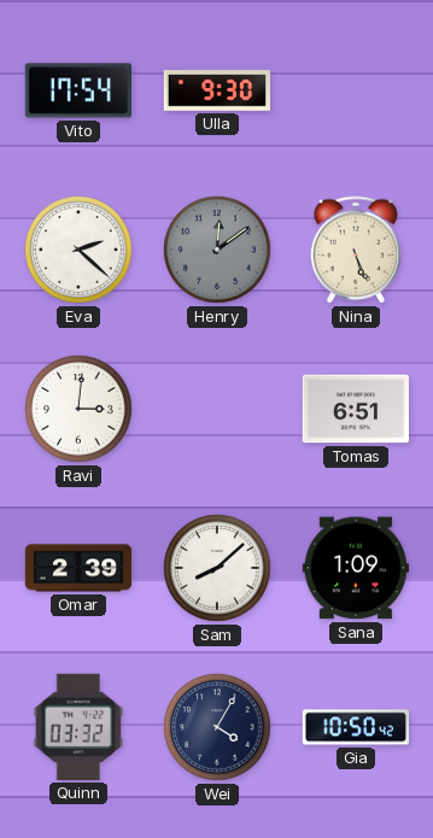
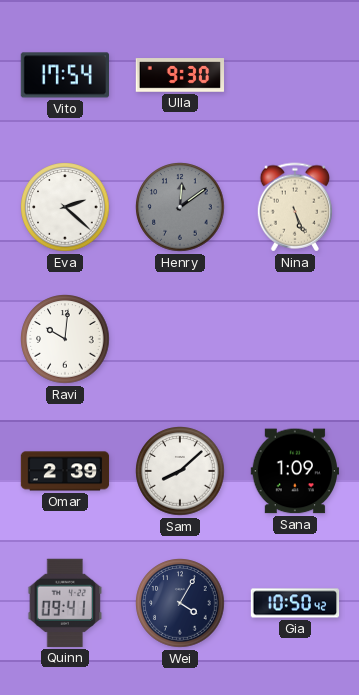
Ravi: 3:01 -> 10:01 (65, 339)
Tomas: 6:51 -> none (355, 409)
Quinn: 03:32 -> 09:41 (65, 603)
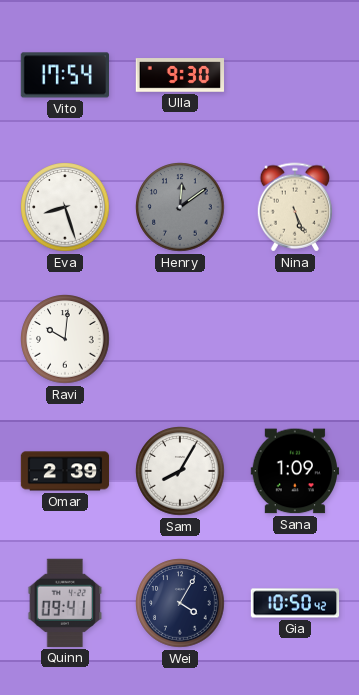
Eva: 2:22 -> 8:27 (65, 207)
Sam: 8:08 -> 8:05 (180, 471)
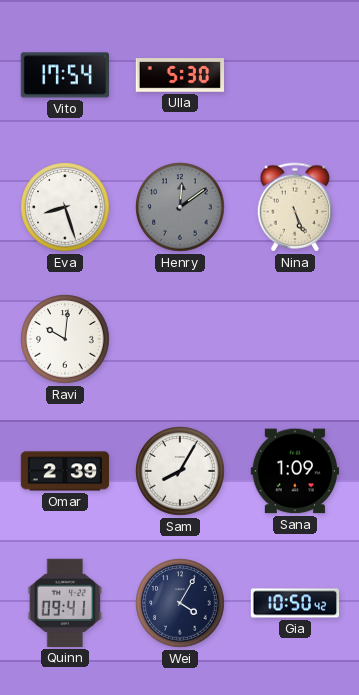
Ulla: 9:30 -> 5:30 (180, 75)
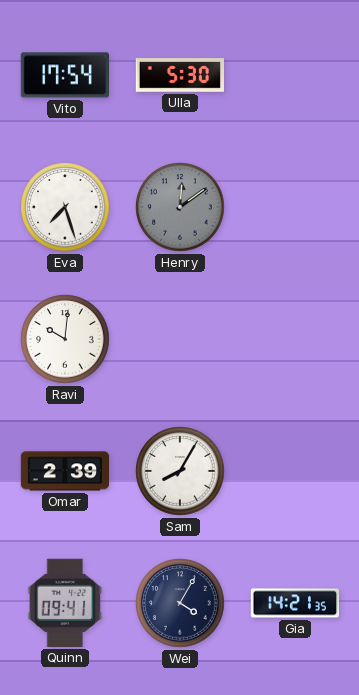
Eva: 8:27 -> 7:27 (65, 207)
Nina: 5:26 -> none (294, 207)
Sana: 1:09 -> none (294, 471)
Gia: 10:50 -> 14:21 (295, 603)
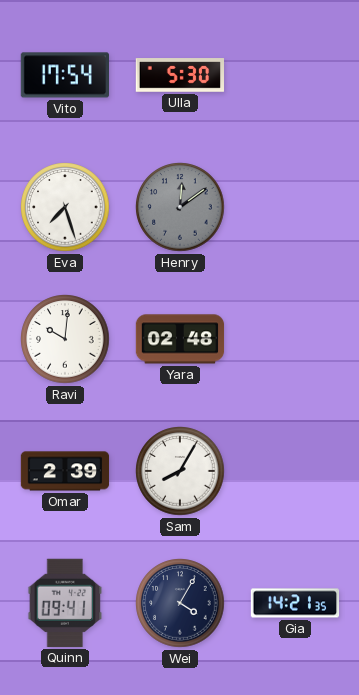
Yara: none -> 02:48 (180, 339)
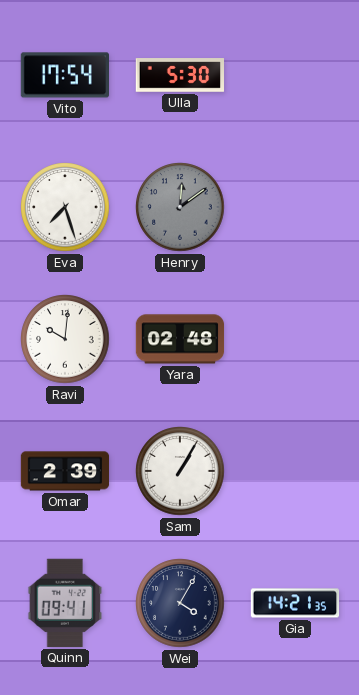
Sam: 8:05 -> 1:05 (180, 471)
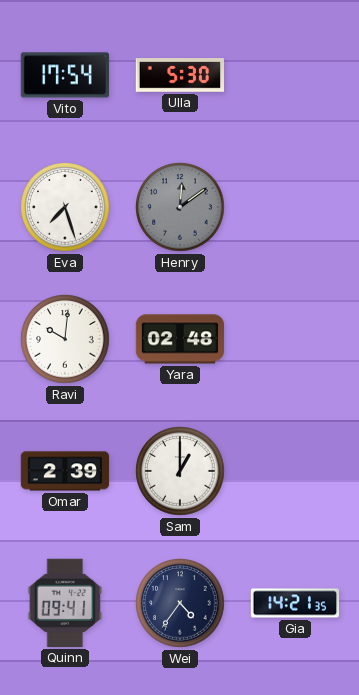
Sam: 1:05 -> 1:00 (180, 471)
Wei: 4:05 -> 4:36 (180, 603)
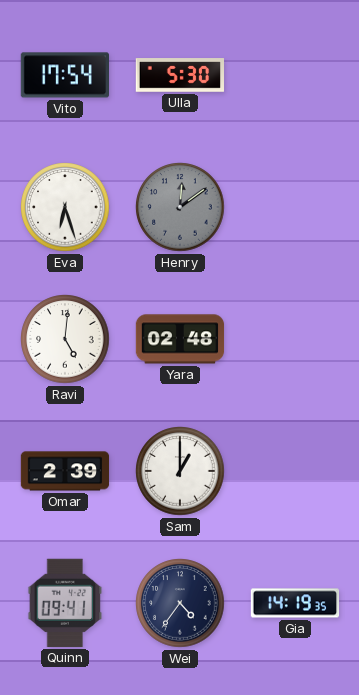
Eva: 7:27 -> 6:27 (65, 207)
Ravi: 10:01 -> 5:01 (65, 339)
Gia: 14:21 -> 14:19 (295, 603)
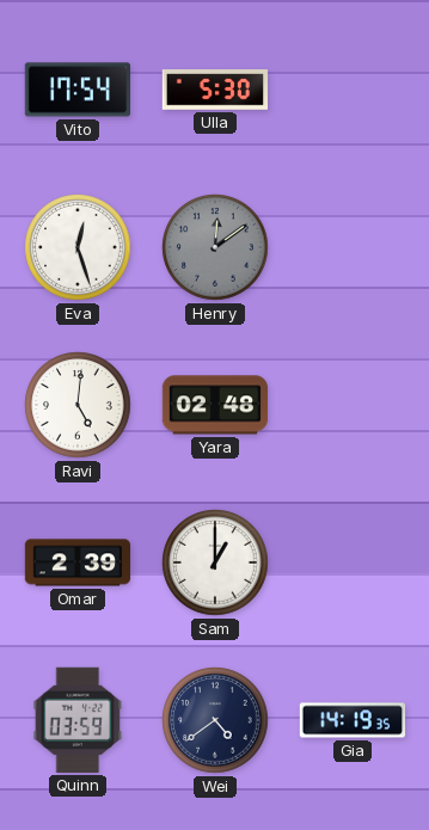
Eva: 6:27 -> 12:27 (78, 247)
Quinn: 09:41 -> 03:59 (78, 720)
Wei: 4:36 -> 4:39 (215, 720)
